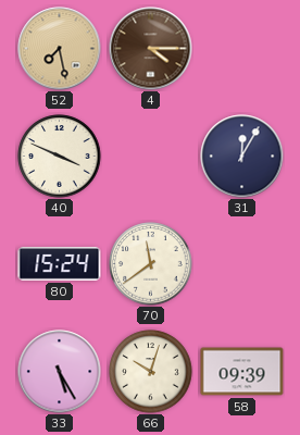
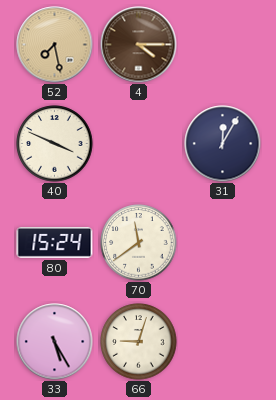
66: 10:03 -> 9:03 (139, 342)
58: 09:39 -> none (242, 372)
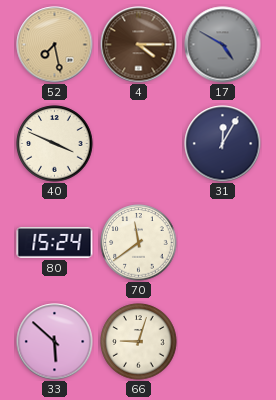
17: none -> 4:50 (223, 45)
33: 5:25 -> 5:52 (55, 342)
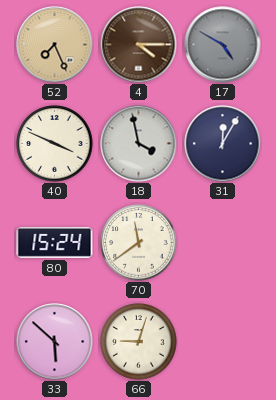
52: 7:28 -> 7:26 (55, 45)
18: none -> 3:58 (139, 144)
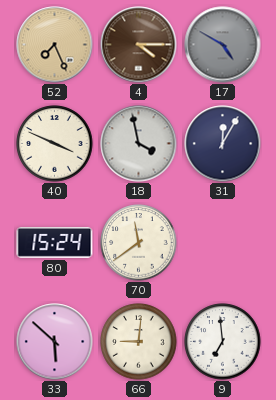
66: 9:03 -> 9:01 (139, 342)
9: none -> 6:59 (223, 342)
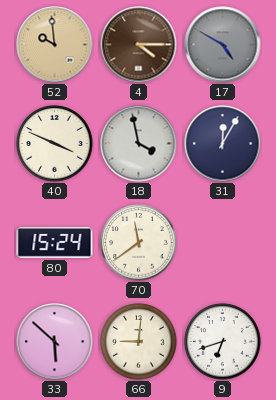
52: 7:26 -> 9:59 (55, 45)
9: 6:59 -> 6:42 (223, 342)
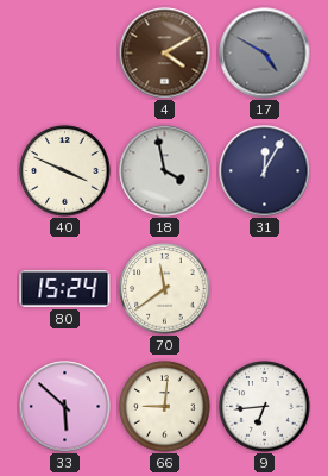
52: 9:59 -> none (55, 45)
4: 4:15 -> 4:10 (165, 54)
9: 6:42 -> 6:44 (265, 407)
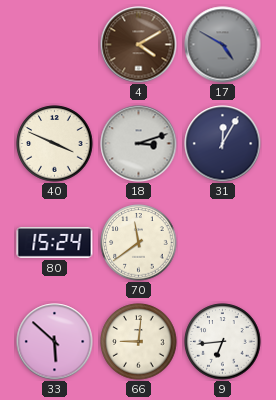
18: 3:58 -> 3:12 (139, 144)
